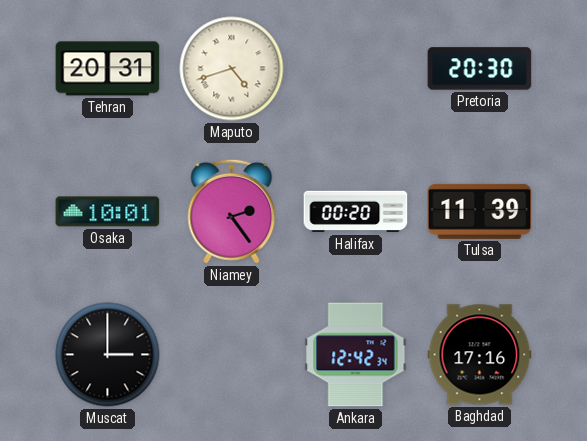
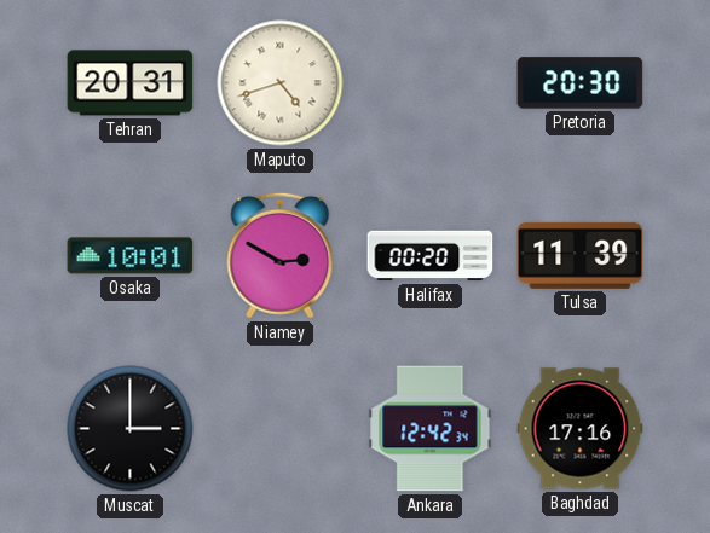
Niamey: 2:24 -> 2:50 (281, 255)
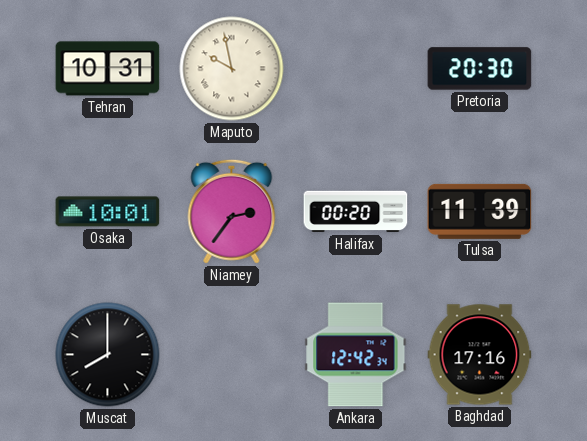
Tehran: 20:31 -> 10:31 (108, 69)
Maputo: 4:42 -> 9:58 (232, 69)
Niamey: 2:50 -> 2:36 (232, 211)
Muscat: 3:00 -> 8:00 (108, 355)
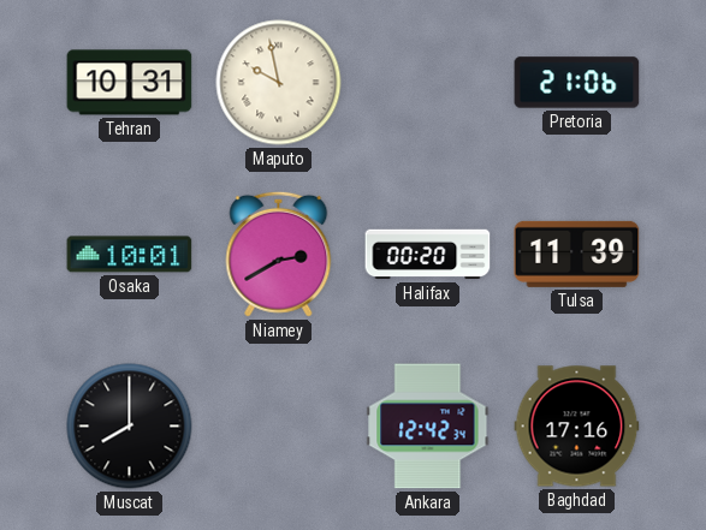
Pretoria: 20:30 -> 21:06 (577, 83)
Niamey: 2:36 -> 2:40 (279, 254)
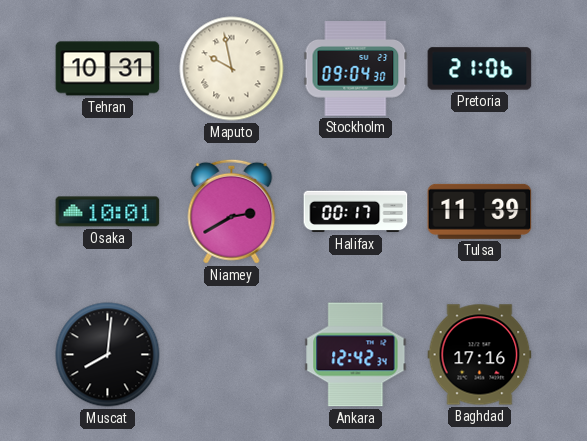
Stockholm: none -> 09:04 (356, 69)
Halifax: 00:20 -> 00:17 (356, 212)
Muscat: 8:00 -> 8:01 (108, 355)
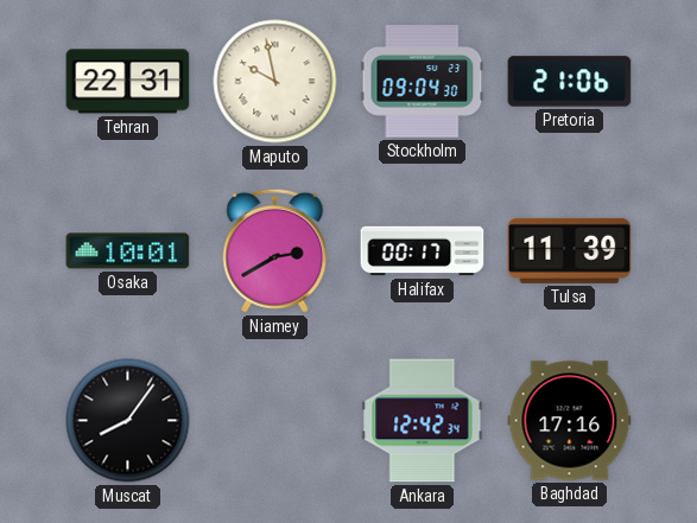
Tehran: 10:31 -> 22:31 (128, 82)
Muscat: 8:01 -> 8:06 (128, 421)
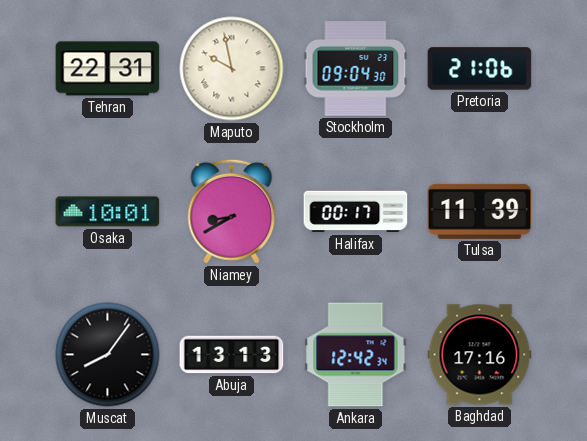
Niamey: 2:40 -> 8:40 (232, 211)
Abuja: none -> 13:13 (232, 355)
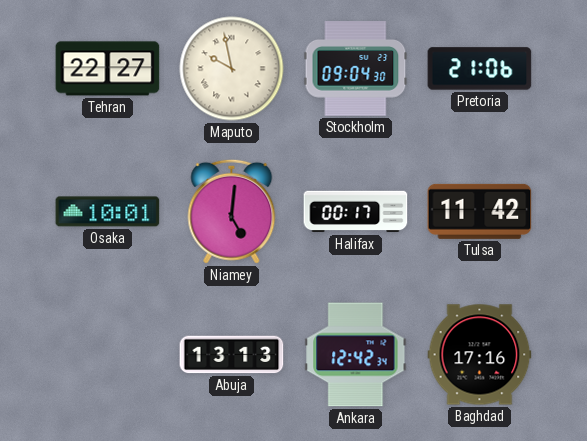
Tehran: 22:31 -> 22:27 (108, 69)
Niamey: 8:40 -> 5:01 (232, 211)
Tulsa: 11:39 -> 11:42 (480, 211)
Muscat: 8:06 -> none (108, 355)
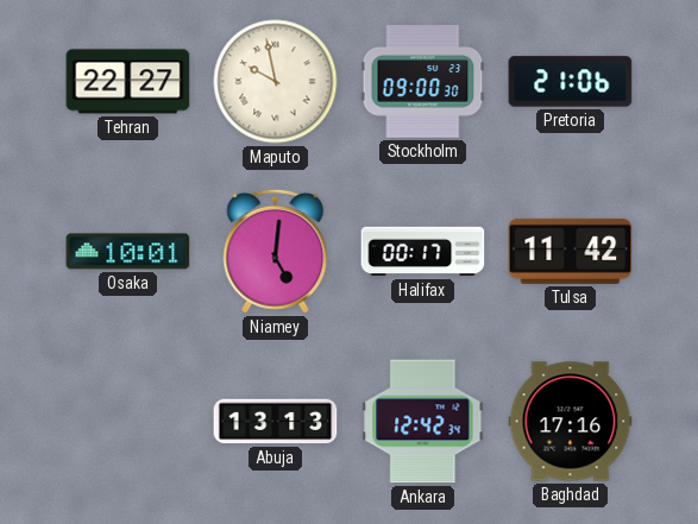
Stockholm: 09:04 -> 09:00 (423, 82)
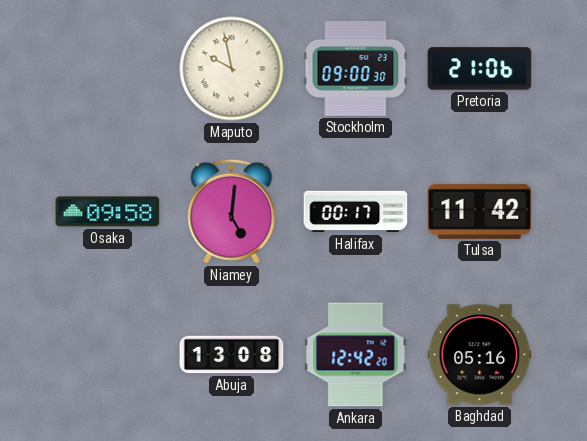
Tehran: 22:27 -> none (128, 82)
Osaka: 10:01 -> 09:58 (108, 212)
Abuja: 13:13 -> 13:08 (232, 355)
Ankara: 12:42:34 -> 12:42:20 (356, 355)
Baghdad: 17:16 -> 05:16 (480, 355)
